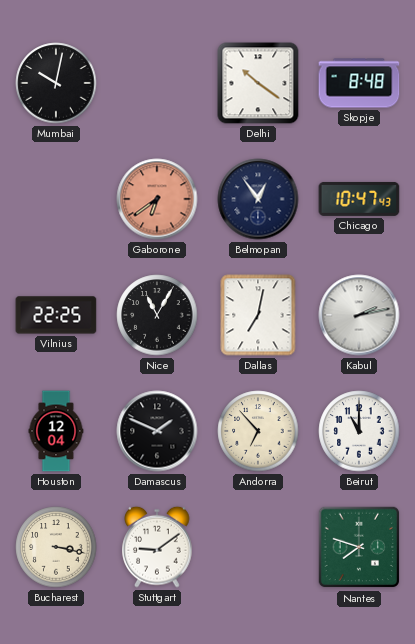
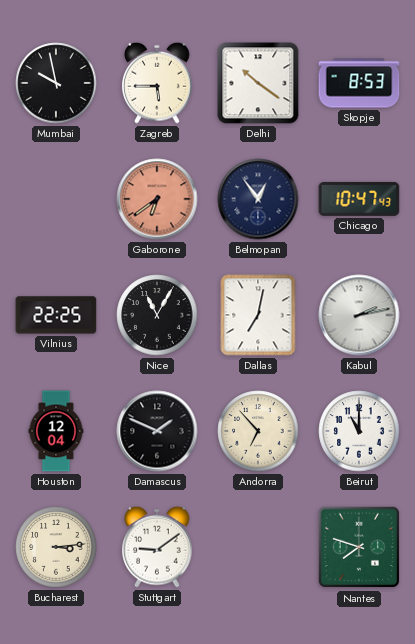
Mumbai: 10:02 -> 9:58 (56, 83)
Zagreb: none -> 5:45 (157, 83)
Skopje: 8:48 -> 8:53 (359, 83)
Bucharest: 3:17 -> 3:14 (56, 547)
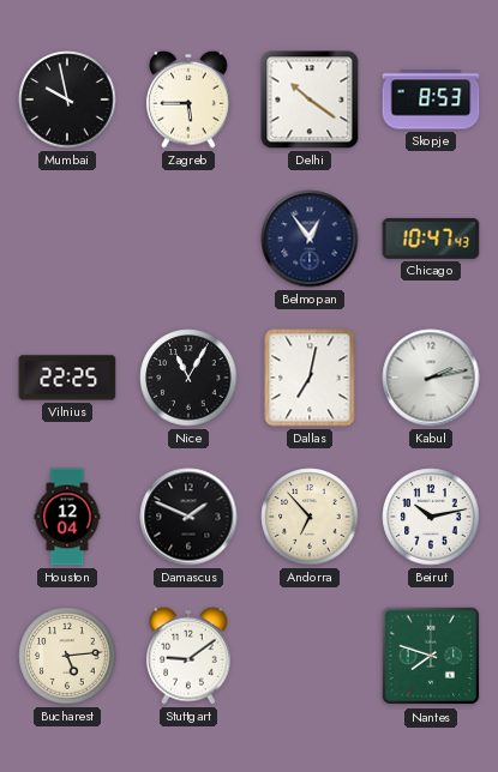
Gaborone: 6:39 -> none (157, 199)
Beirut: 11:00 -> 10:13 (431, 517)
Bucharest: 3:14 -> 5:14 (67, 656)
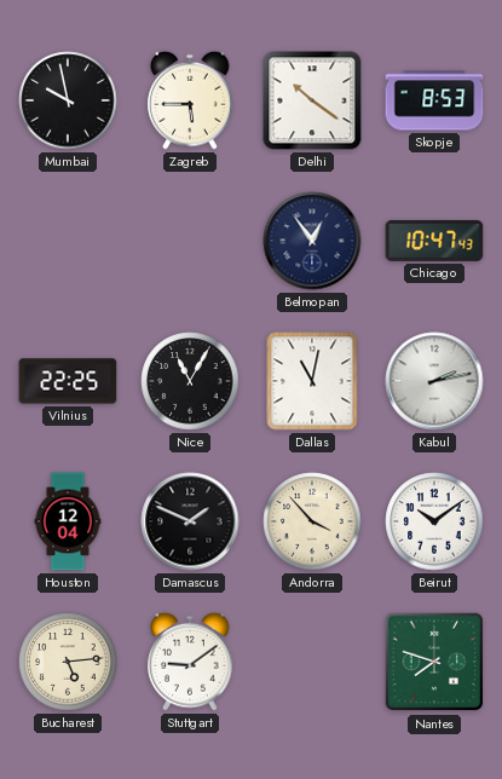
Dallas: 7:02 -> 11:02 (312, 381)
Andorra: 6:53 -> 3:53 (312, 521)
Beirut: 10:13 -> 10:09 (434, 521)
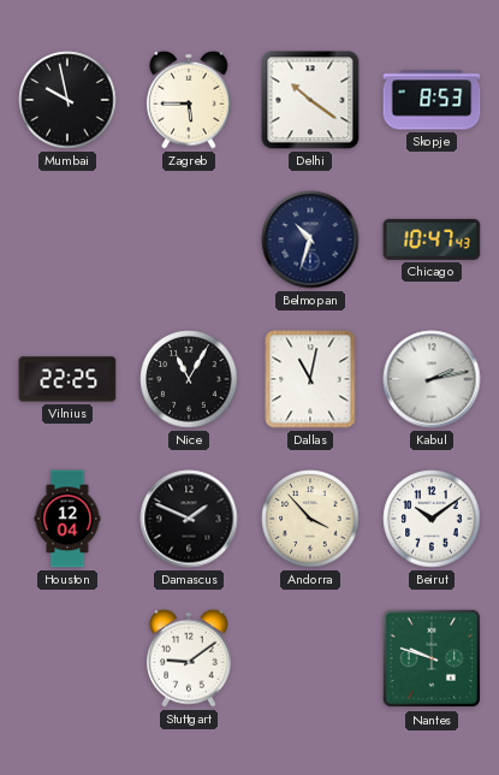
Belmopan: 12:54 -> 10:33 (310, 239)
Bucharest: 5:14 -> none (68, 662)
Nantes: 7:48 -> 9:48 (432, 658)
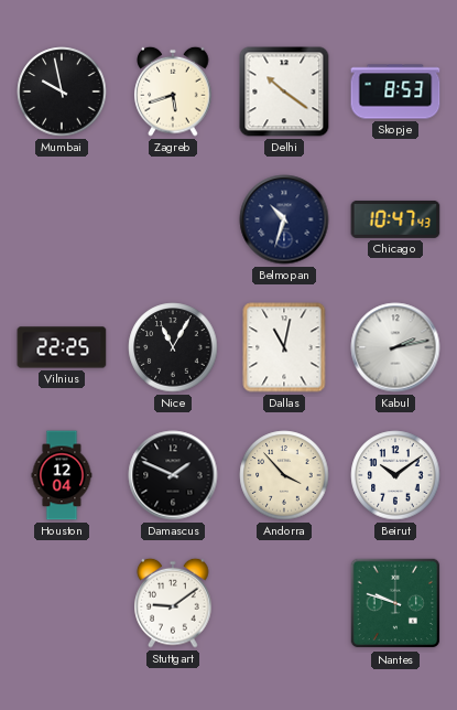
Zagreb: 5:45 -> 5:42 (173, 92)
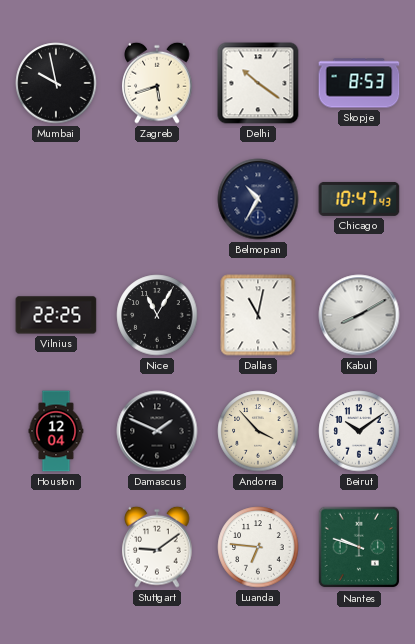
Belmopan: 10:33 -> 10:35 (258, 199)
Kabul: 2:13 -> 8:10 (359, 315)
Luanda: none -> 6:46 (258, 547)
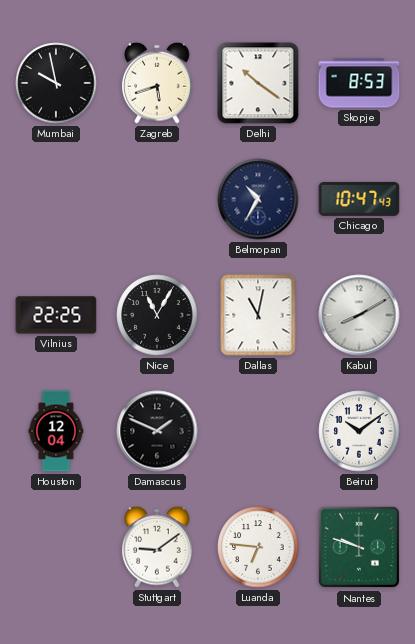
Andorra: 3:53 -> none (258, 431)
